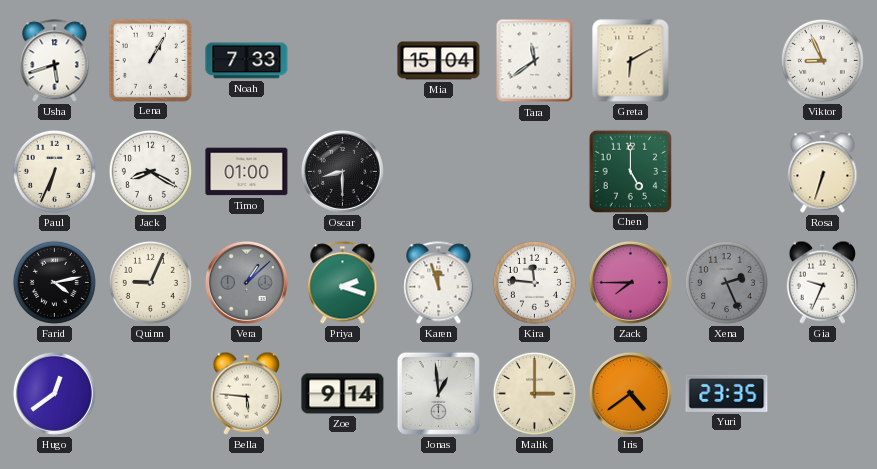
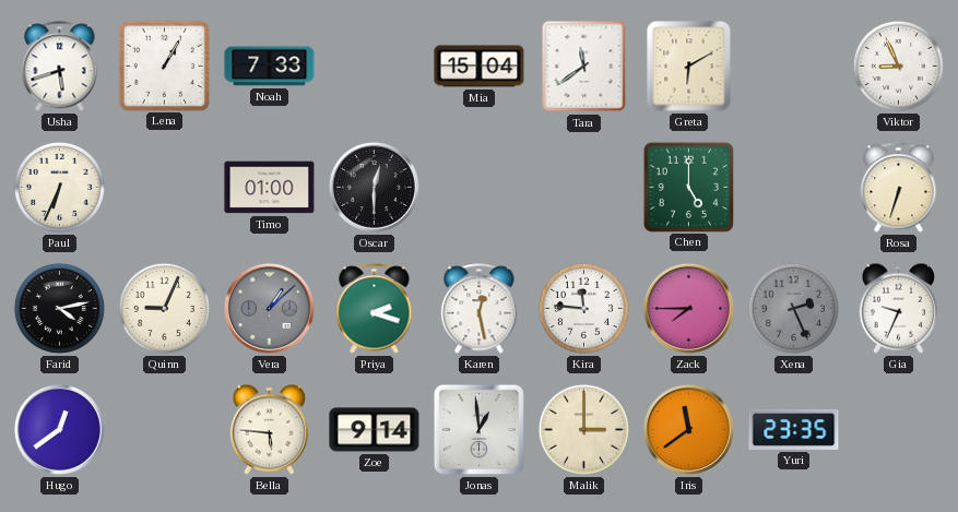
Jack: 8:20 -> none (150, 171)
Oscar: 8:30 -> 12:30 (374, 187)
Karen: 11:57 -> 12:28 (480, 309)
Iris: 4:39 -> 11:39 (688, 429)
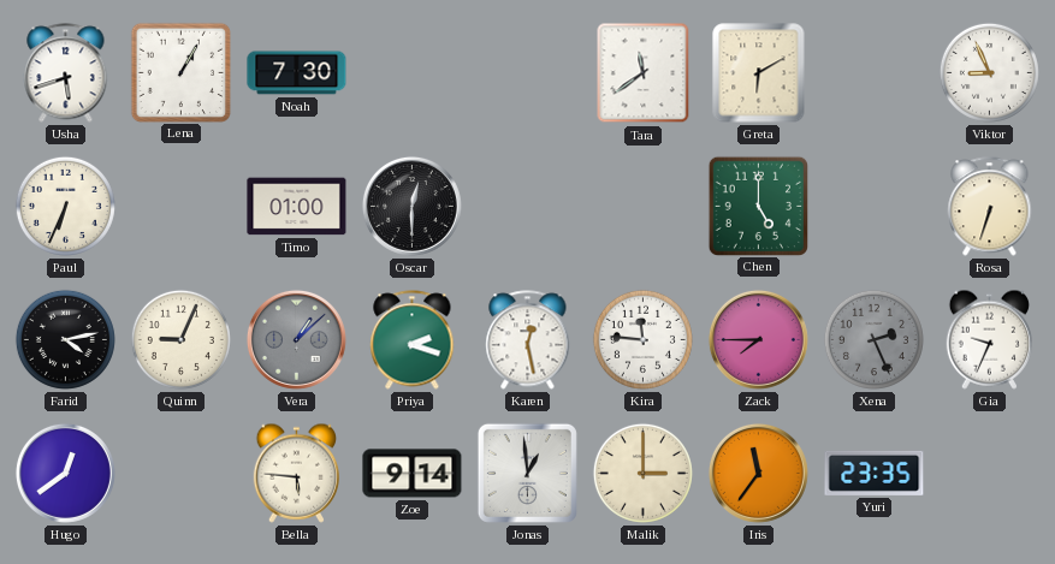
Noah: 7:33 -> 7:30 (297, 73)
Mia: 15:04 -> none (480, 67)
Iris: 11:39 -> 11:36 (758, 473)
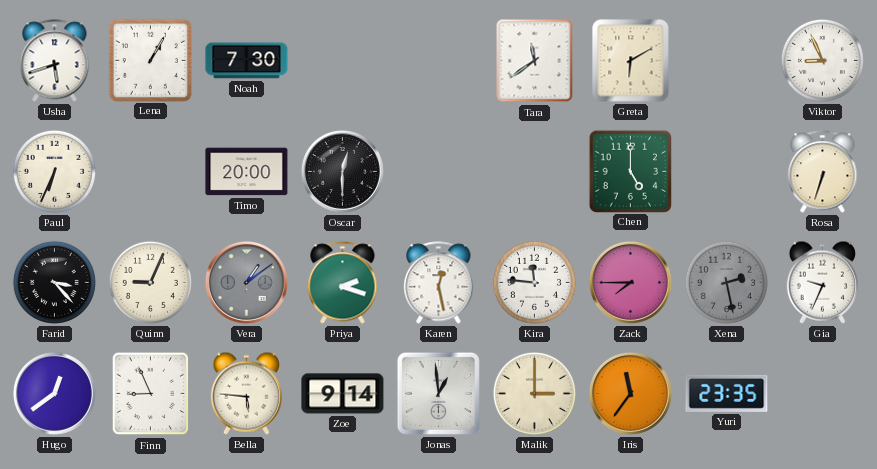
Timo: 01:00 -> 20:00 (247, 172)
Farid: 4:13 -> 3:23 (54, 282)
Vera: 1:08 -> 1:09 (246, 282)
Xena: 2:26 -> 2:28 (726, 282)
Finn: none -> 8:56 (151, 394)
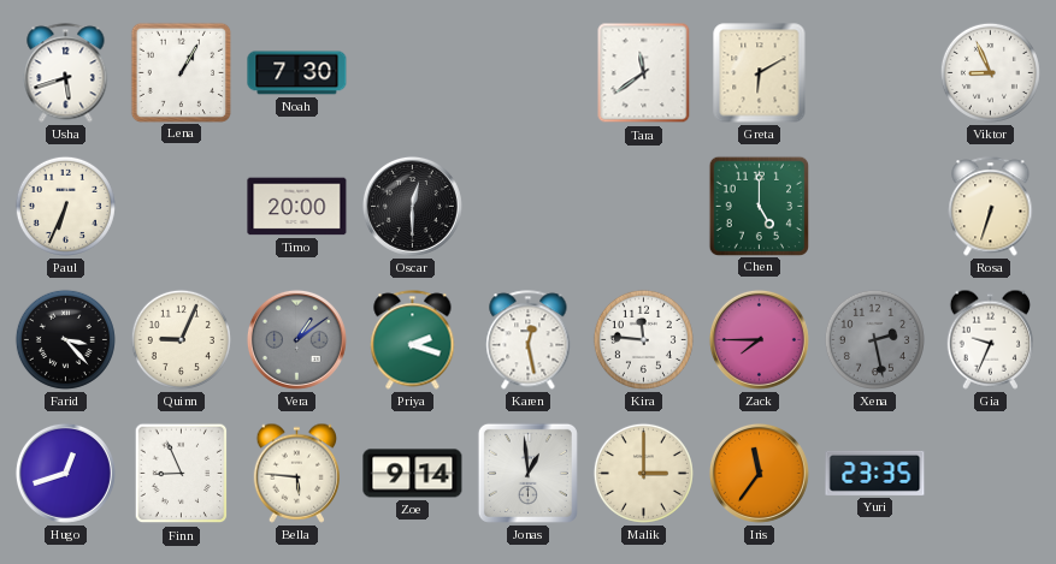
Hugo: 12:39 -> 12:42 (65, 473)
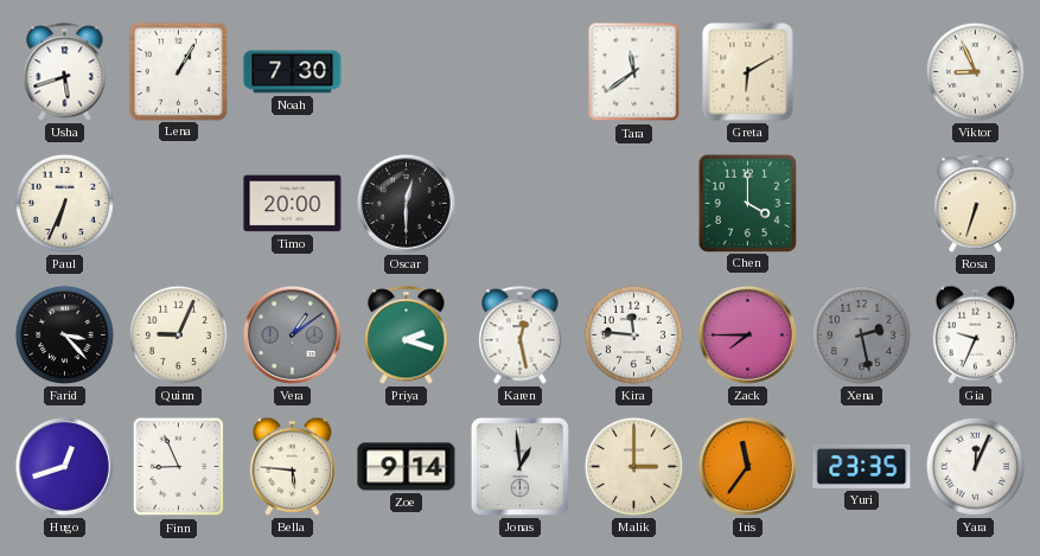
Chen: 5:00 -> 4:00 (747, 203)
Yara: none -> 12:04 (975, 466)
